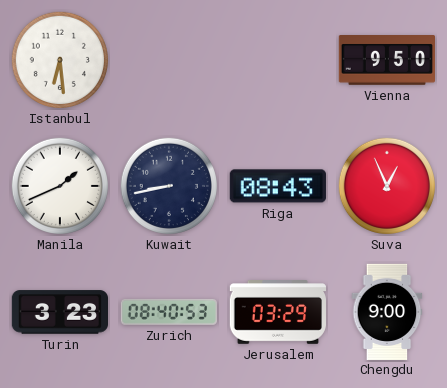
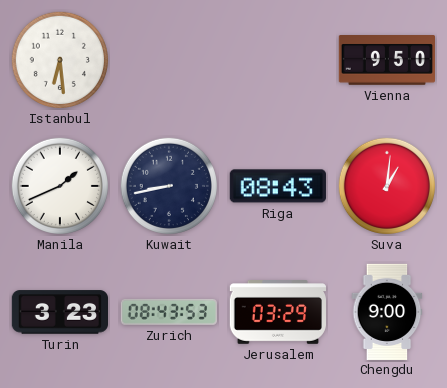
Suva: 12:56 -> 1:01 (387, 186)
Zurich: 08:40 -> 08:43 (168, 312)
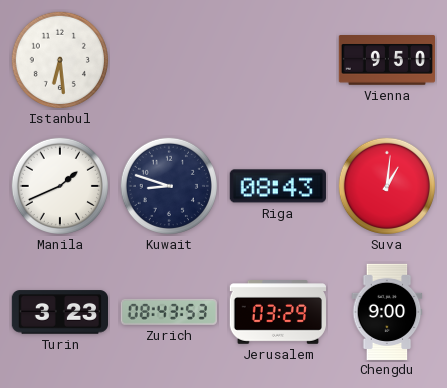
Kuwait: 8:43 -> 8:48 (169, 186)
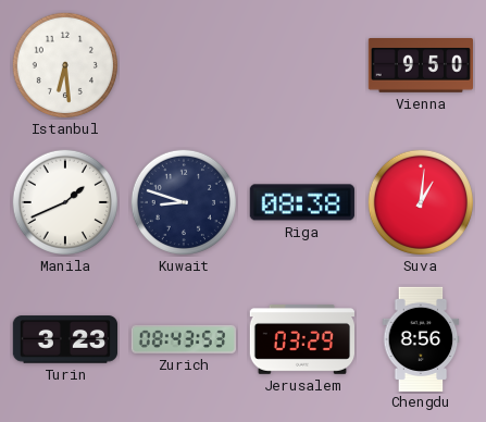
Riga: 08:43 -> 08:38 (302, 202)
Chengdu: 9:00 -> 8:56 (421, 338)
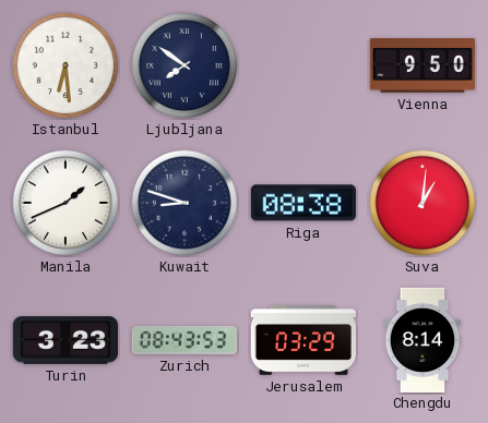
Ljubljana: none -> 7:51 (185, 65)
Chengdu: 8:56 -> 8:14 (422, 339)
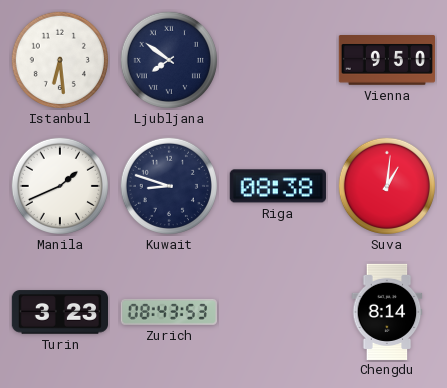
Jerusalem: 03:29 -> none (302, 341)
